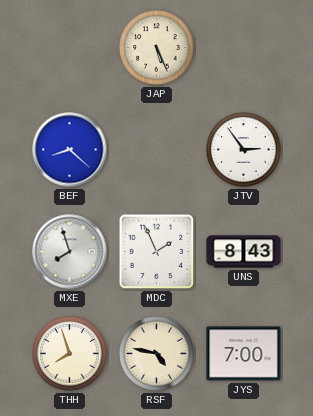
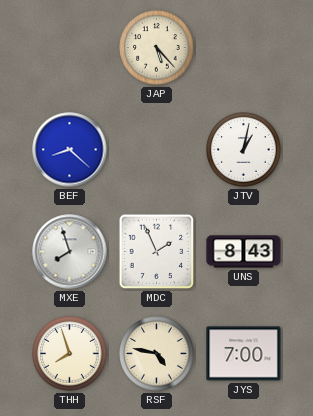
JAP: 5:26 -> 5:23 (157, 48)
JTV: 2:54 -> 1:02 (244, 150)
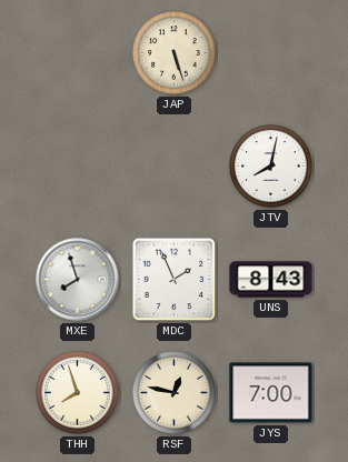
JAP: 5:23 -> 5:27 (175, 53)
BEF: 8:22 -> none (70, 150)
JTV: 1:02 -> 8:02 (271, 167)
RSF: 4:47 -> 12:47 (175, 393)
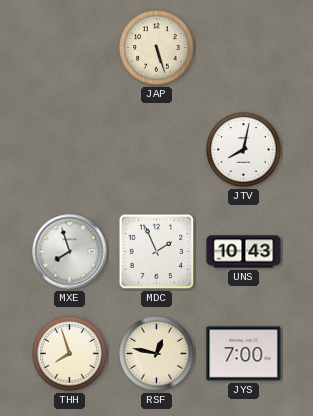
UNS: 8:43 -> 10:43 (244, 252)
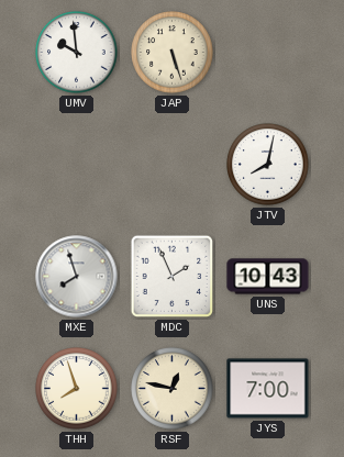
UMV: none -> 9:59 (77, 53)
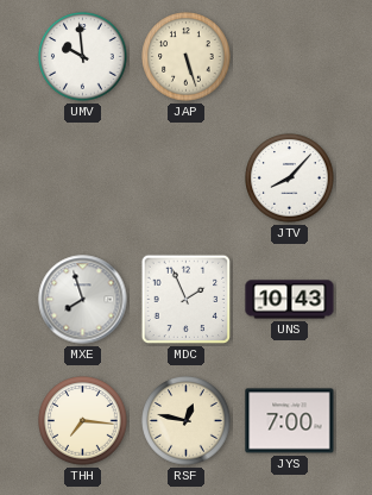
JTV: 8:02 -> 8:07 (290, 178)
THH: 7:57 -> 7:16 (83, 421)
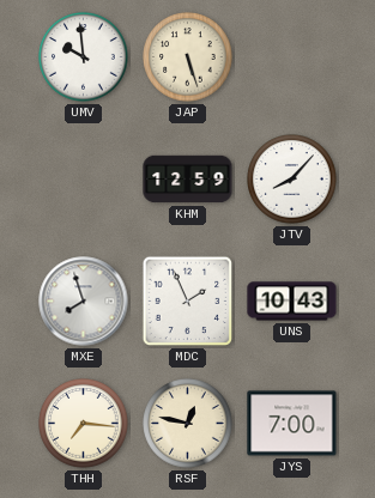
KHM: none -> 12:59 (188, 180)
